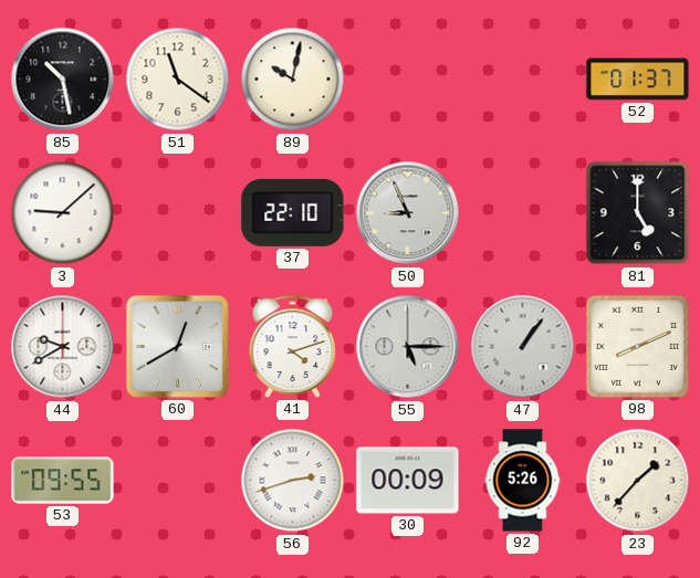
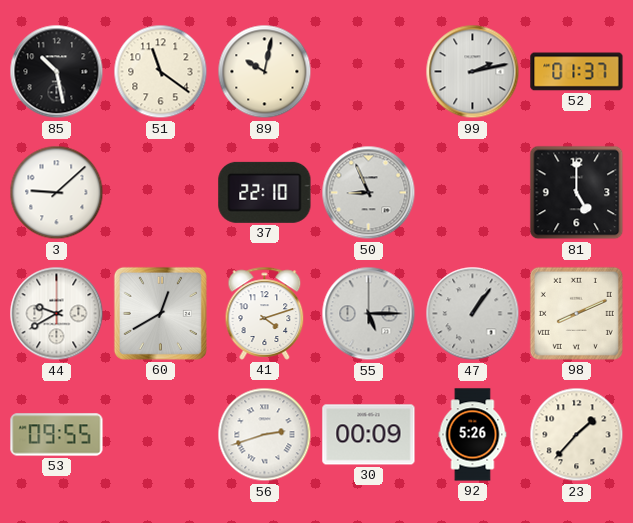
99: none -> 2:13 (473, 72)
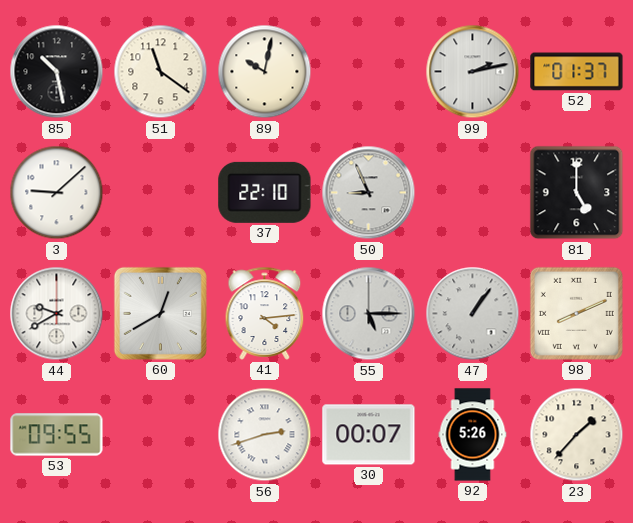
41: 4:12 -> 4:14 (265, 313)
30: 00:09 -> 00:07 (369, 435)
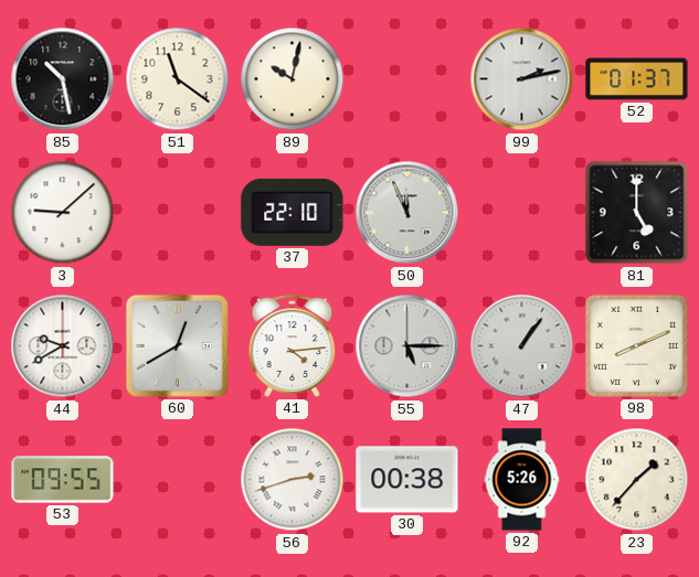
50: 8:56 -> 11:56 (407, 213)
30: 00:07 -> 00:38 (407, 480)
